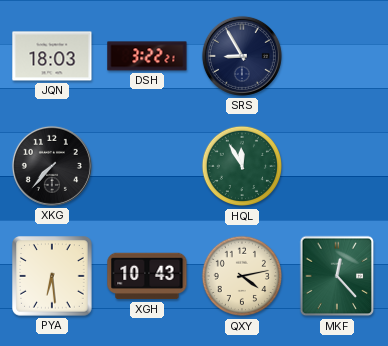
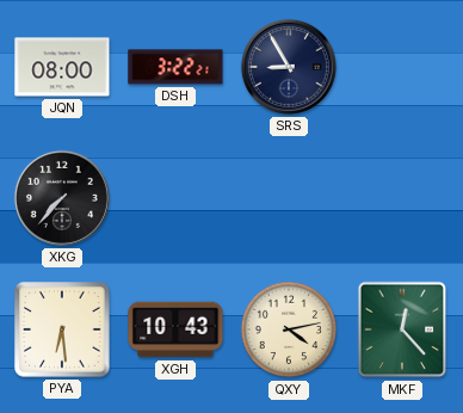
JQN: 18:03 -> 08:00 (62, 67)
HQL: 11:55 -> none (242, 166)
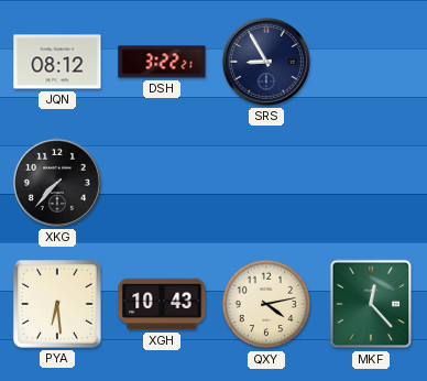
JQN: 08:00 -> 08:12 (57, 62)
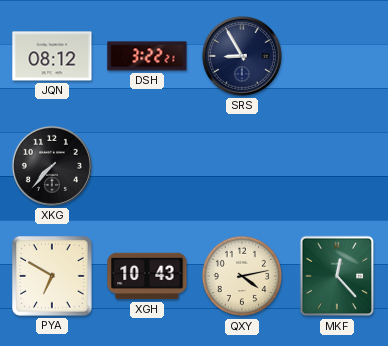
PYA: 6:29 -> 6:50 (53, 277)
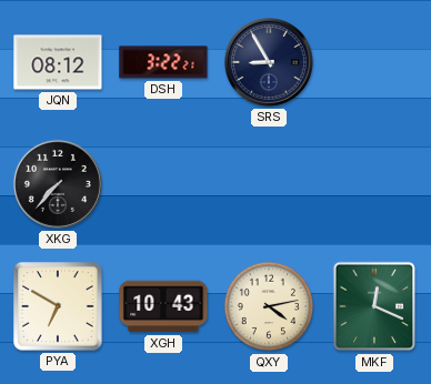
MKF: 12:23 -> 12:19 (374, 306)
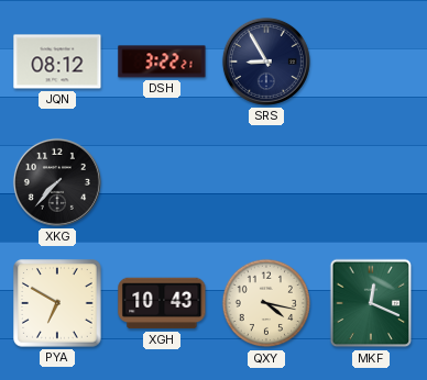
QXY: 4:13 -> 4:17 (266, 303)
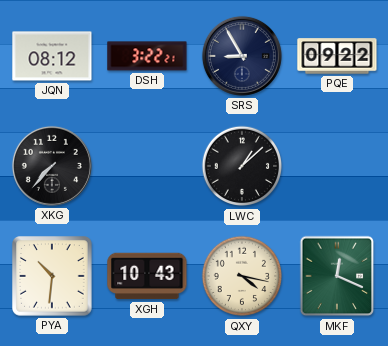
PQE: none -> 09:22 (337, 56)
LWC: none -> 1:08 (242, 166)
PYA: 6:50 -> 10:31 (53, 277)
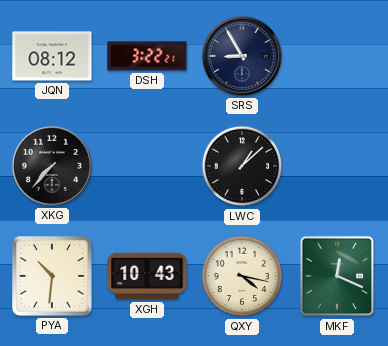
PQE: 09:22 -> none (337, 56)
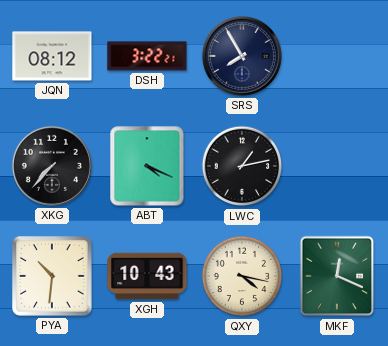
SRS: 8:55 -> 7:55 (242, 56)
ABT: none -> 4:19 (147, 166)
LWC: 1:08 -> 1:13 (242, 166)
